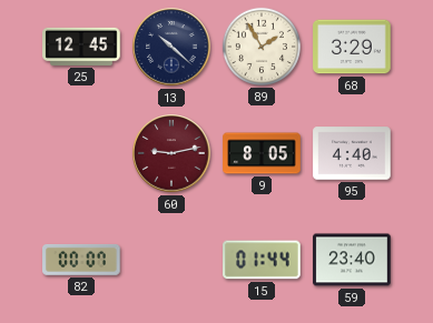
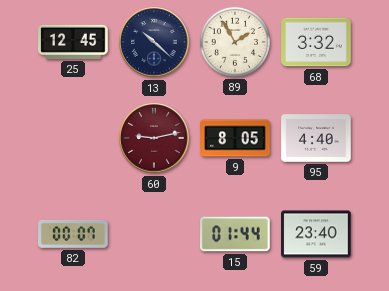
68: 3:29 -> 3:32 (316, 42)
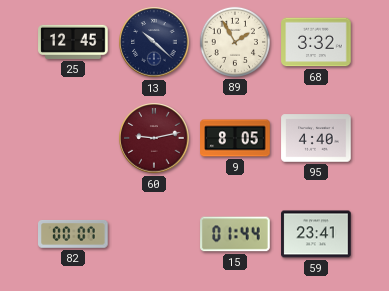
59: 23:40 -> 23:41 (316, 234)
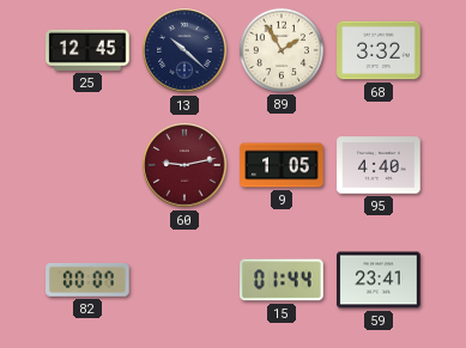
9: 8:05 -> 1:05 (282, 165)
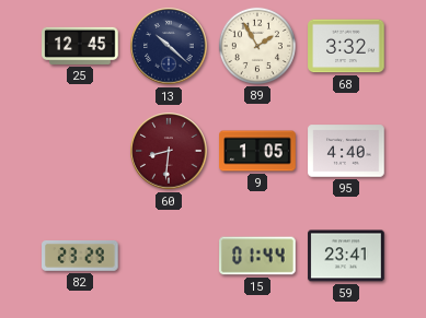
60: 9:13 -> 8:31 (169, 151)
82: 00:07 -> 23:29 (80, 256)
